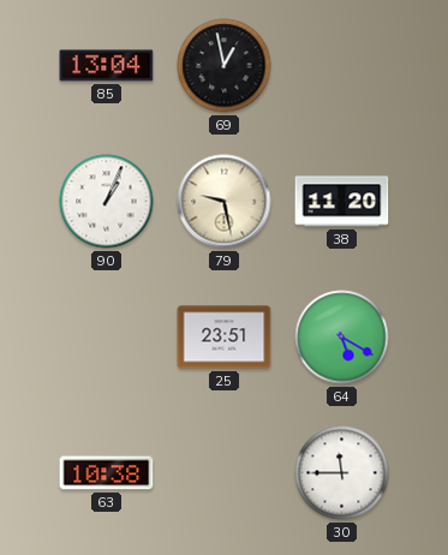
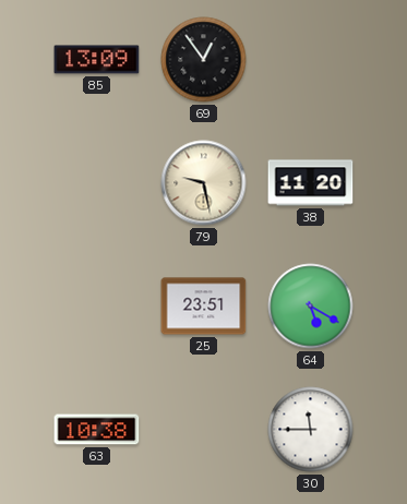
85: 13:04 -> 13:09 (97, 60)
69: 12:58 -> 12:54 (204, 60)
90: 1:04 -> none (107, 202)
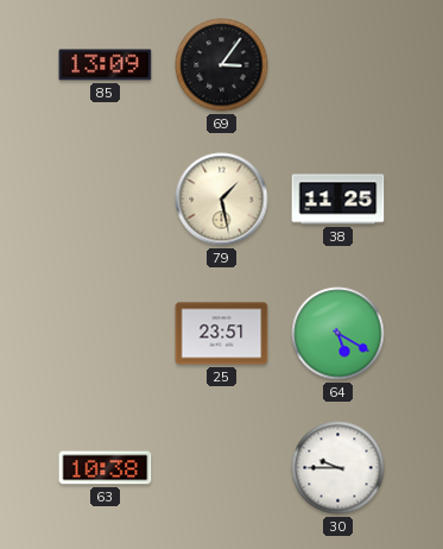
69: 12:54 -> 3:06 (222, 65)
79: 9:28 -> 1:28 (222, 200)
38: 11:20 -> 11:25 (338, 200)
30: 11:45 -> 9:45 (338, 468)
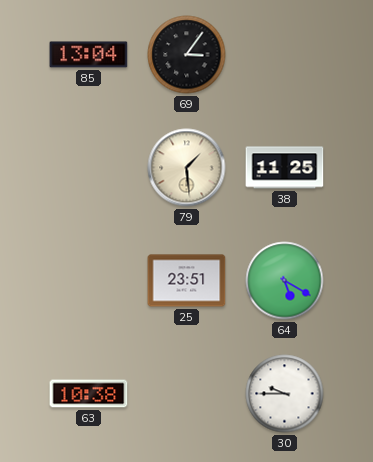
85: 13:09 -> 13:04 (89, 55)
79: 1:28 -> 1:29 (187, 168)
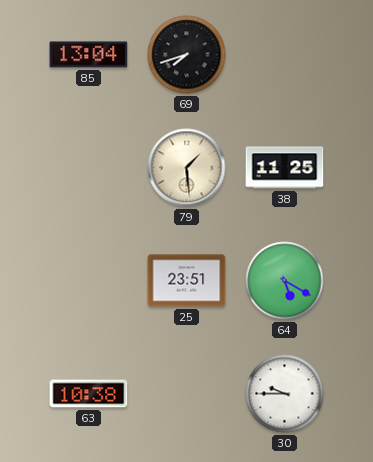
69: 3:06 -> 7:42 (187, 55)
